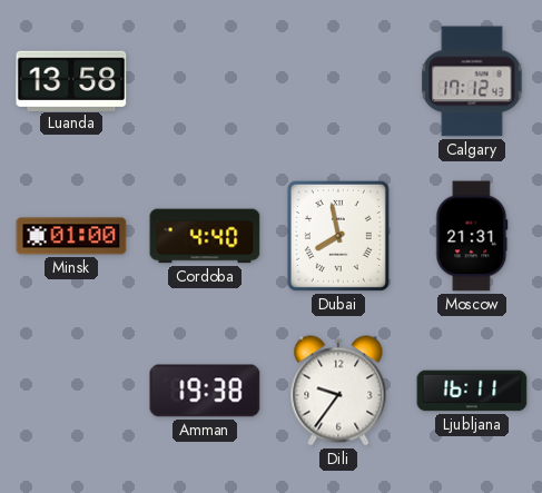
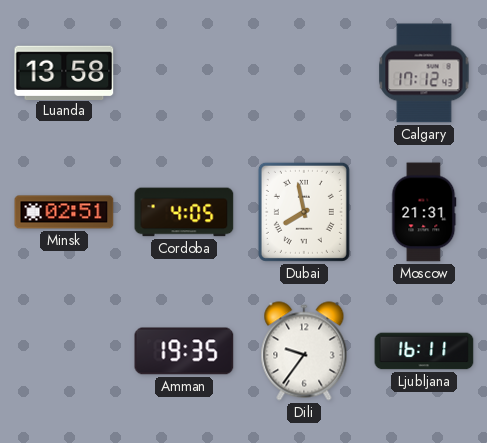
Minsk: 01:00 -> 02:51 (64, 212)
Cordoba: 4:40 -> 4:05 (184, 212)
Amman: 19:38 -> 19:35 (184, 351)
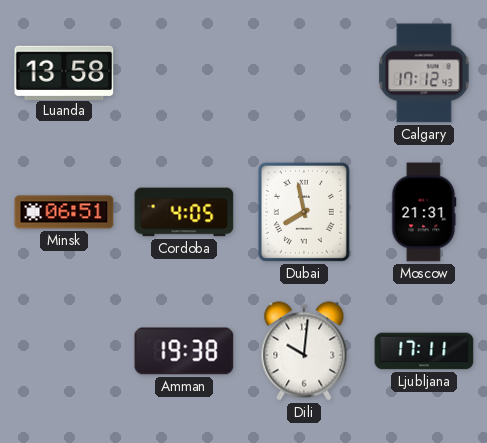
Minsk: 02:51 -> 06:51 (64, 212)
Amman: 19:35 -> 19:38 (184, 351)
Dili: 9:36 -> 10:01 (304, 351)
Ljubljana: 16:11 -> 17:11 (424, 351)
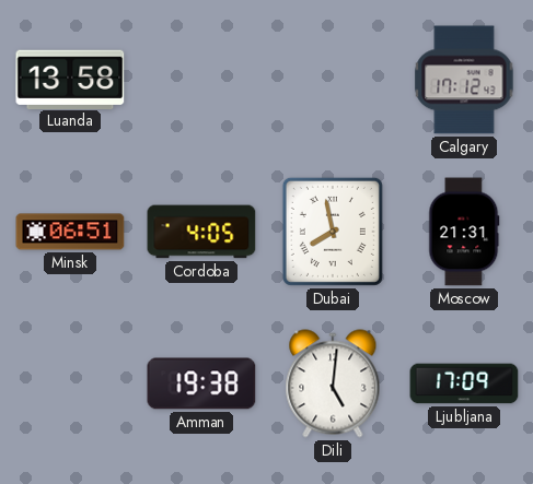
Dili: 10:01 -> 5:01 (333, 383)
Ljubljana: 17:11 -> 17:09 (464, 383)
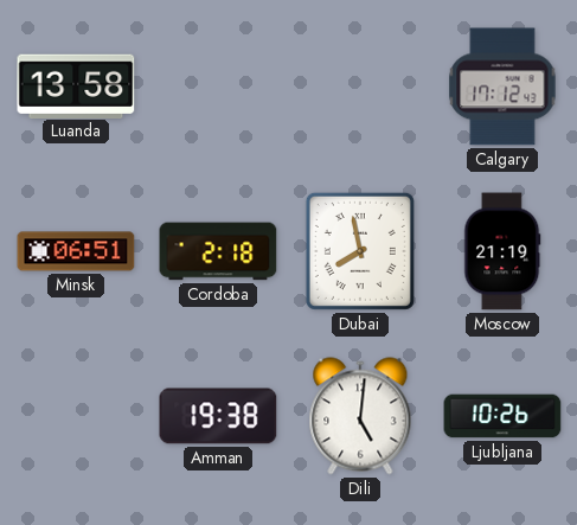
Cordoba: 4:05 -> 2:18 (218, 251)
Moscow: 21:31 -> 21:19 (502, 251)
Ljubljana: 17:09 -> 10:26 (502, 416)
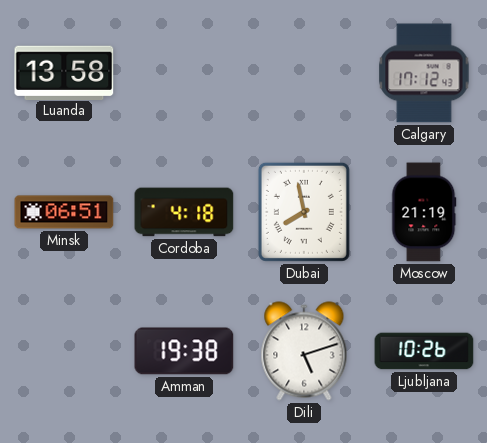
Cordoba: 2:18 -> 4:18 (184, 212)
Dili: 5:01 -> 5:12 (304, 351)
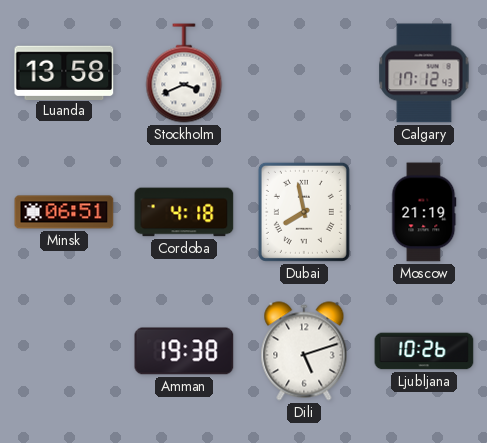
Stockholm: none -> 3:41 (184, 73)
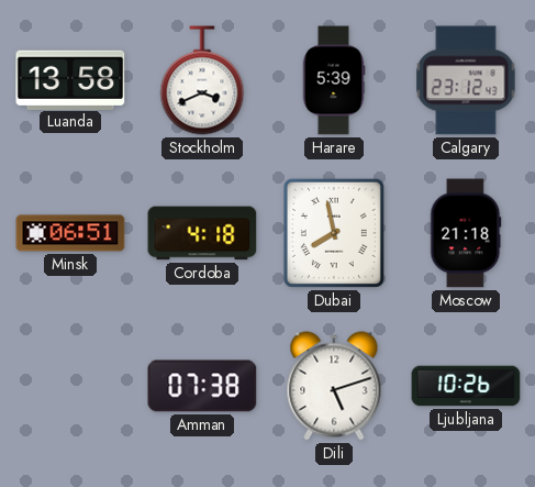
Harare: none -> 5:39 (334, 80)
Calgary: 17:12 -> 23:12 (466, 80)
Moscow: 21:19 -> 21:18 (466, 233)
Amman: 19:38 -> 07:38 (202, 386)
